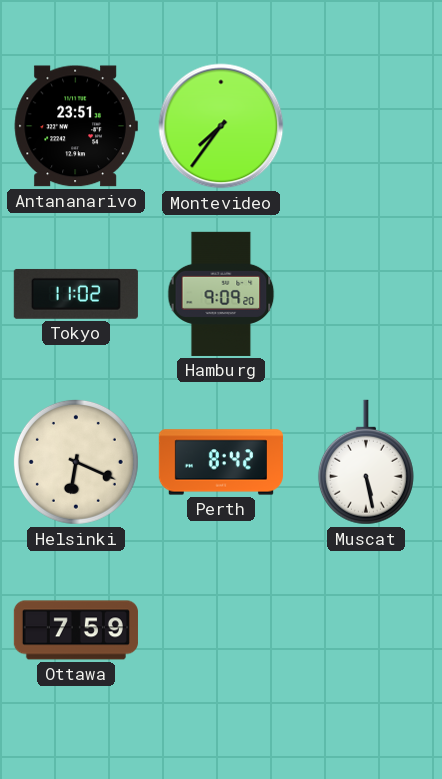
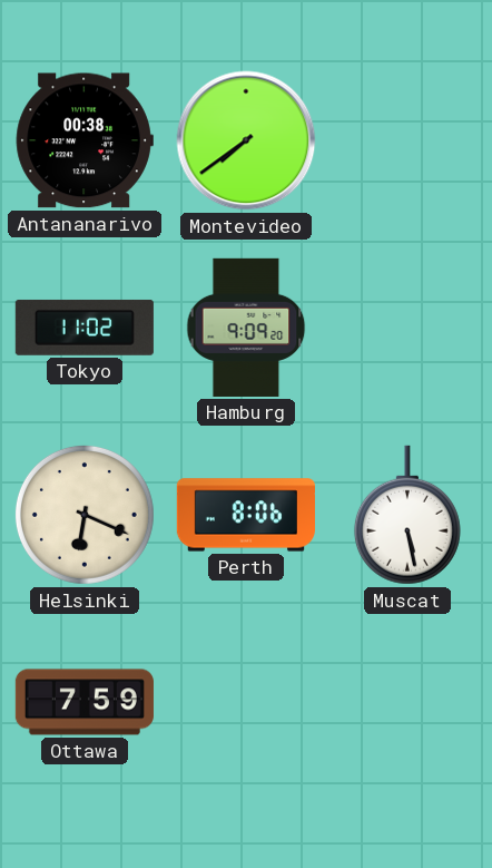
Antananarivo: 23:51 -> 00:38 (85, 140)
Montevideo: 7:36 -> 7:39 (246, 140)
Perth: 8:42 -> 8:06 (246, 515)
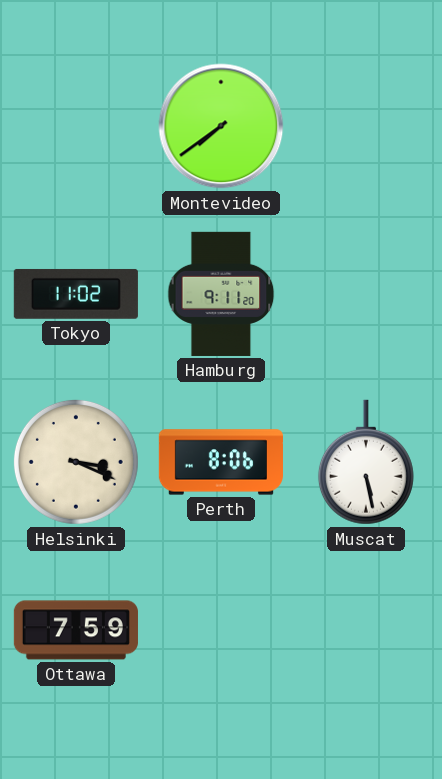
Antananarivo: 00:38 -> none (85, 140)
Hamburg: 9:09 -> 9:11 (221, 294)
Helsinki: 6:19 -> 3:19 (76, 462)
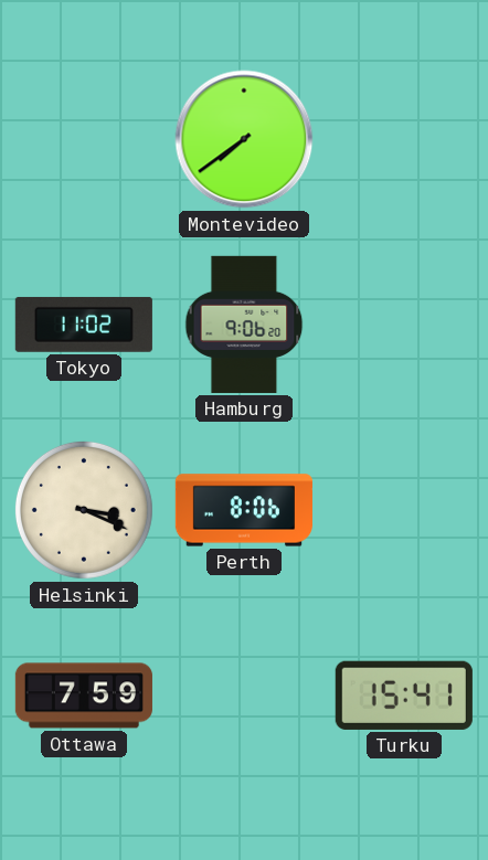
Hamburg: 9:11 -> 9:06 (244, 325)
Muscat: 5:28 -> none (366, 462)
Turku: none -> 15:41 (404, 696)
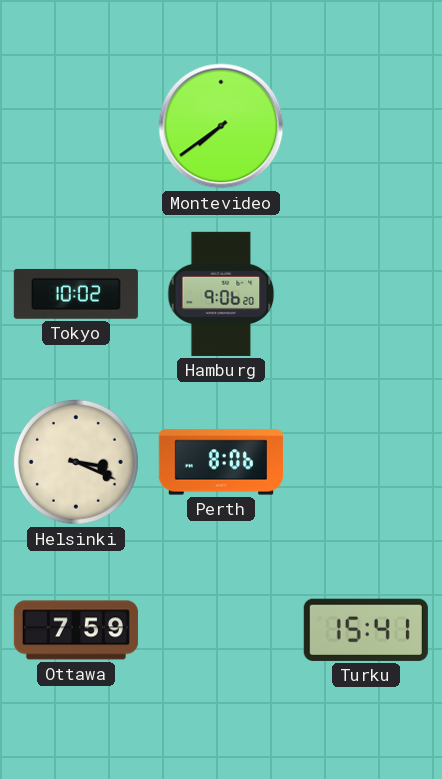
Tokyo: 11:02 -> 10:02 (76, 294)
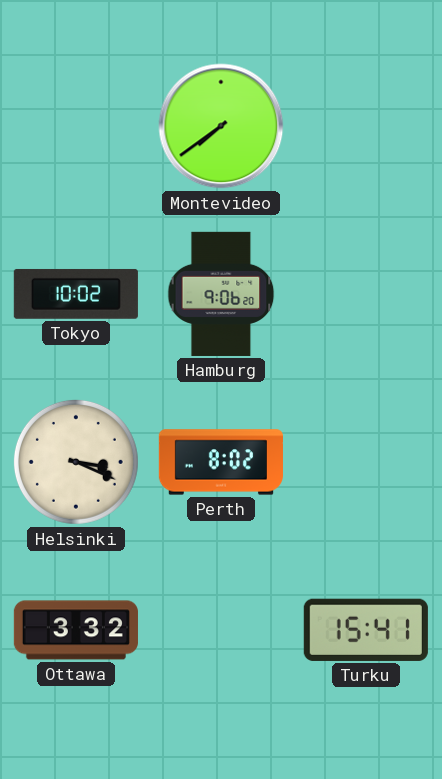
Perth: 8:06 -> 8:02 (221, 462)
Ottawa: 7:59 -> 3:32 (76, 630)
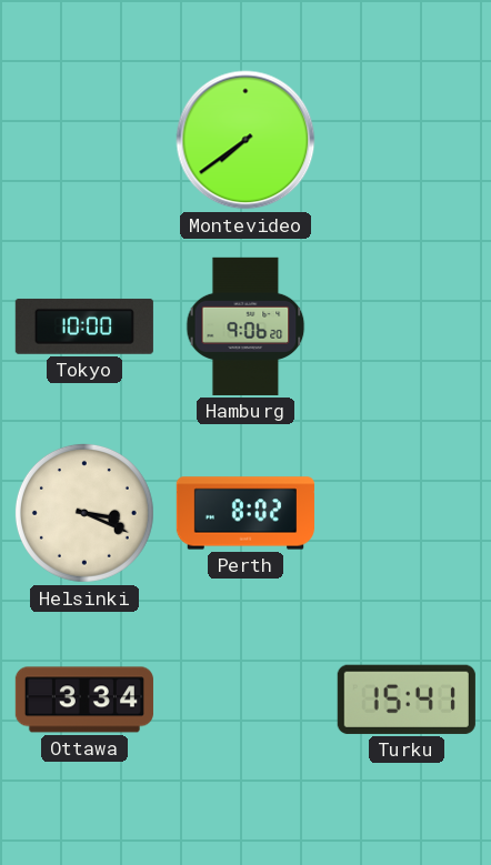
Tokyo: 10:02 -> 10:00 (84, 326)
Ottawa: 3:32 -> 3:34 (84, 700)
